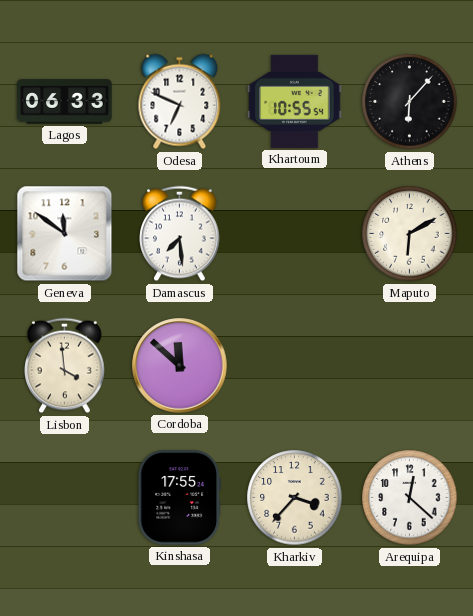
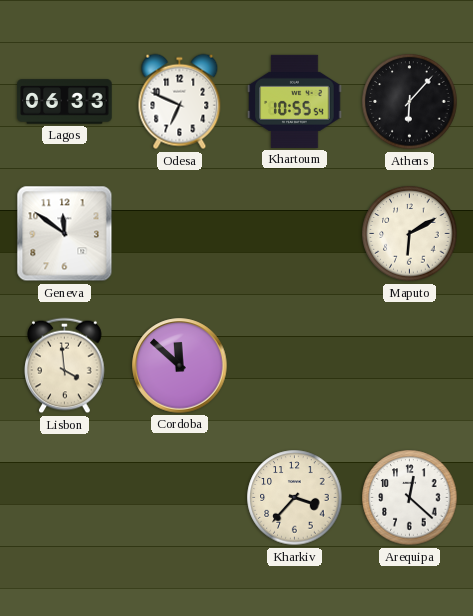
Damascus: 7:29 -> none (180, 234)
Kinshasa: 17:55 -> none (179, 498)
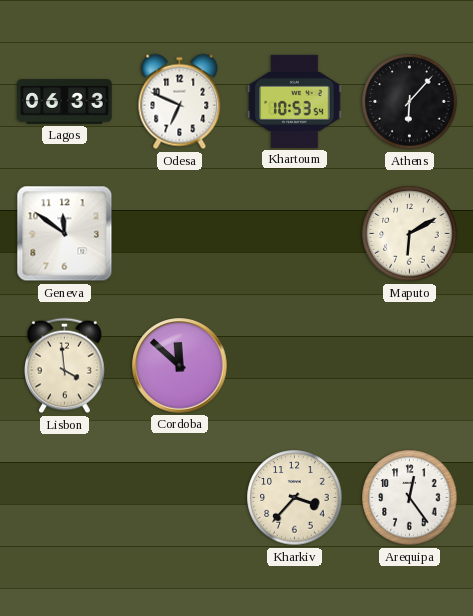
Khartoum: 10:55 -> 10:53 (295, 101)
Arequipa: 12:22 -> 12:24 (410, 498)
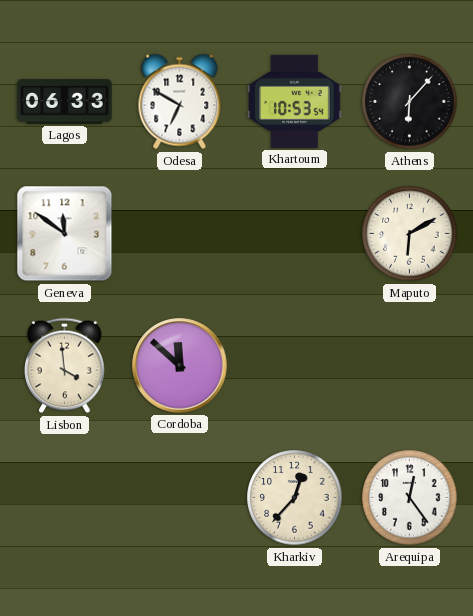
Odesa: 6:49 -> 6:50 (180, 102)
Kharkiv: 3:37 -> 12:37 (295, 498)
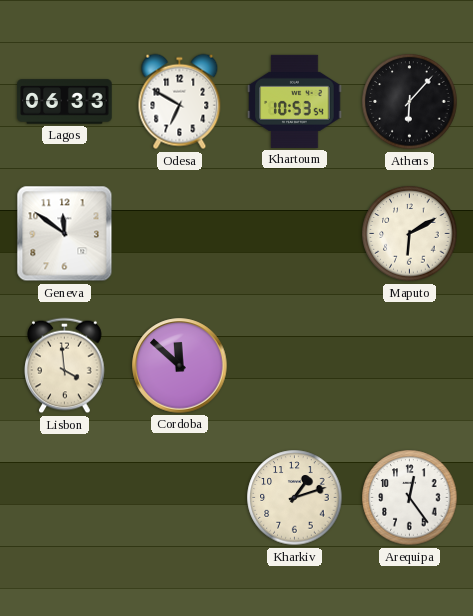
Kharkiv: 12:37 -> 1:12 (295, 498)
